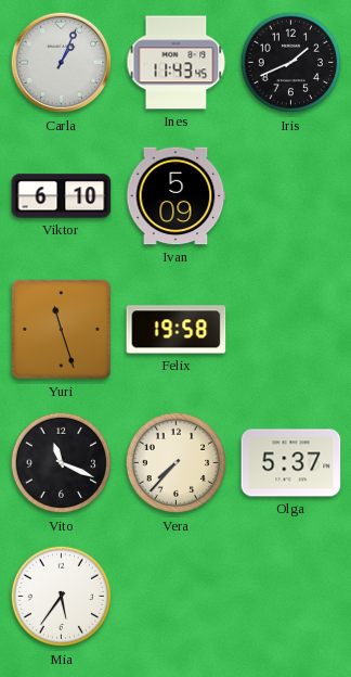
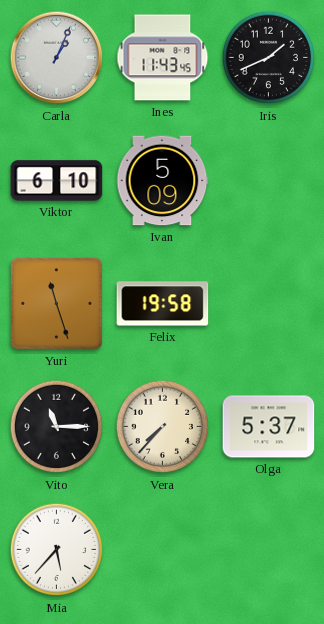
Vito: 11:19 -> 11:15 (57, 427)
Mia: 5:36 -> 5:37 (57, 550)
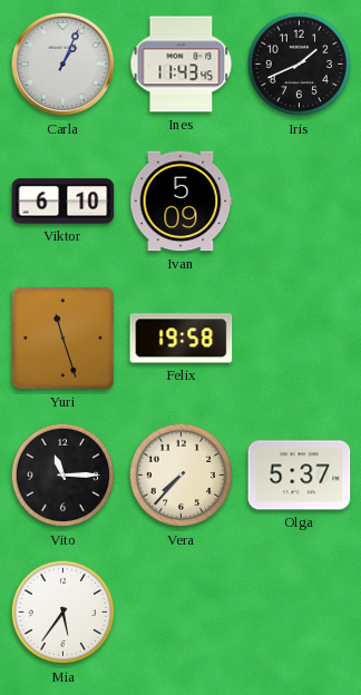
Mia: 5:37 -> 5:36 (64, 613)
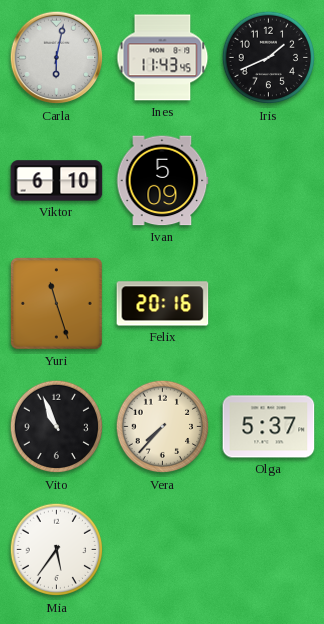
Carla: 1:04 -> 6:02 (57, 58)
Felix: 19:58 -> 20:16 (163, 304)
Vito: 11:15 -> 10:56 (57, 427)
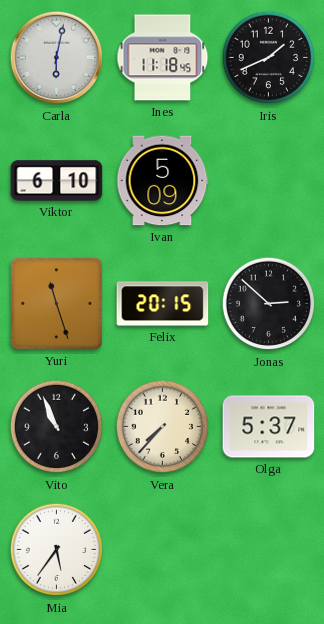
Ines: 11:43 -> 11:18 (163, 58)
Felix: 20:16 -> 20:15 (163, 304)
Jonas: none -> 2:52 (269, 304)
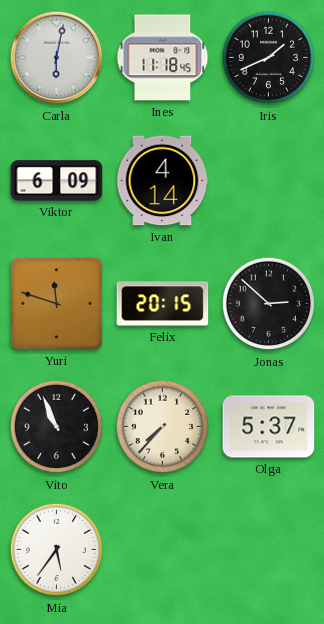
Viktor: 6:10 -> 6:09 (57, 181)
Ivan: 5:09 -> 4:14 (162, 181)
Yuri: 11:27 -> 11:48 (57, 304)
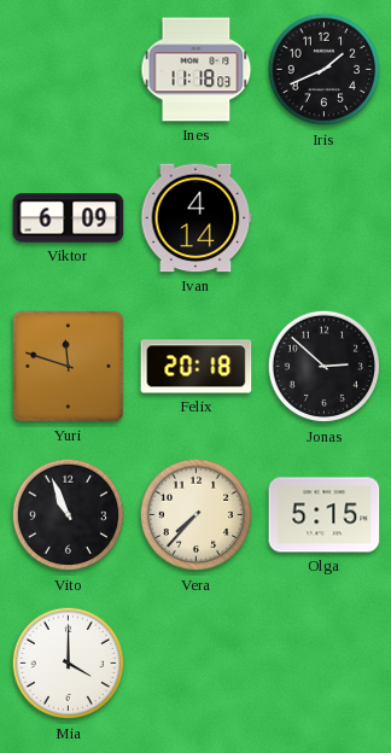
Carla: 6:02 -> none (57, 58)
Ines: 11:18:45 -> 11:18:03 (197, 70)
Felix: 20:15 -> 20:18 (197, 367)
Olga: 5:37 -> 5:15 (325, 515)
Mia: 5:36 -> 4:00 (69, 664)
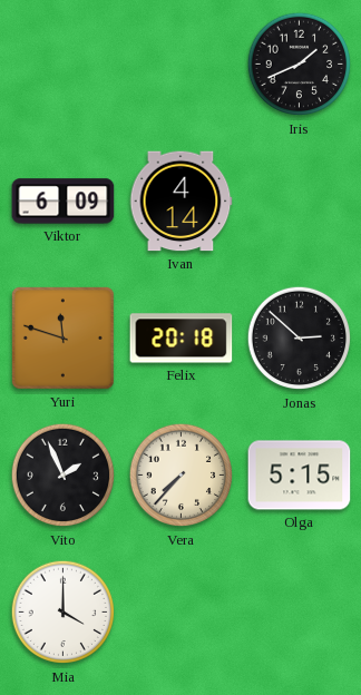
Ines: 11:18 -> none (197, 70)
Vito: 10:56 -> 1:56 (64, 476)
